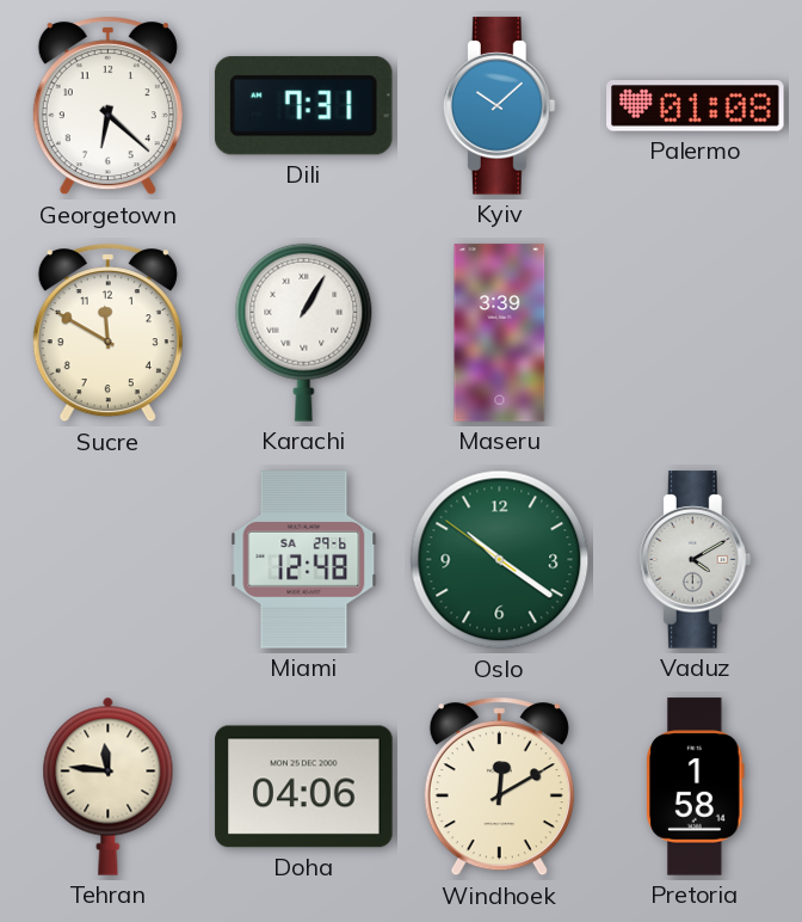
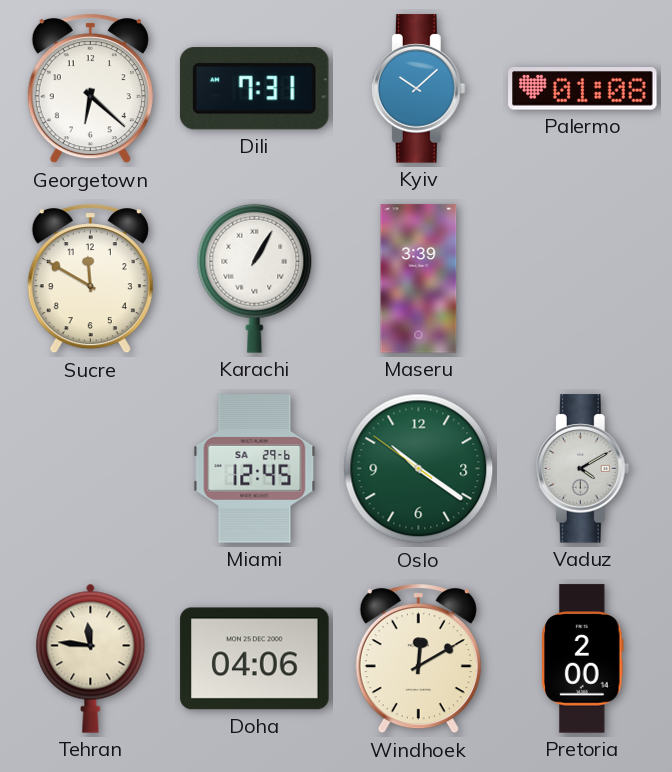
Miami: 12:48 -> 12:45 (255, 469)
Pretoria: 1:58 -> 2:00 (583, 659)
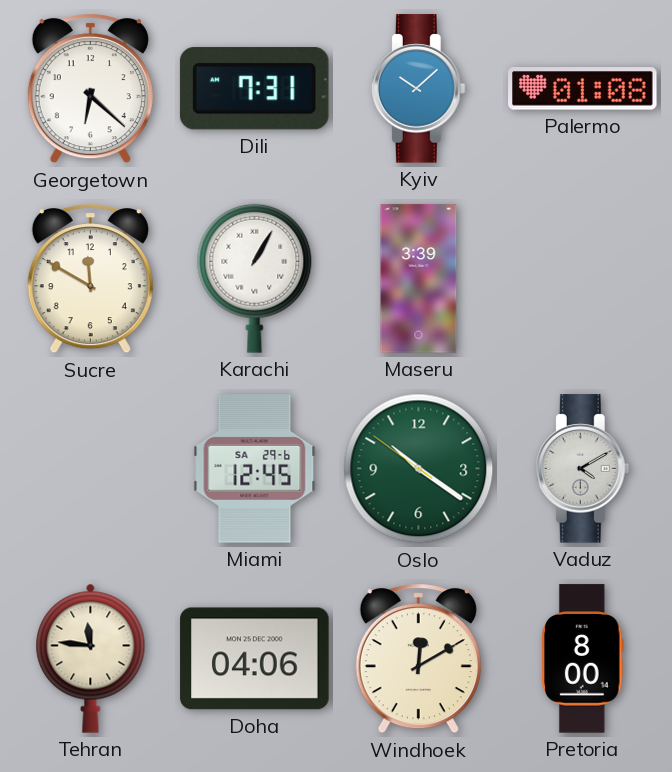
Pretoria: 2:00 -> 8:00 (583, 659)
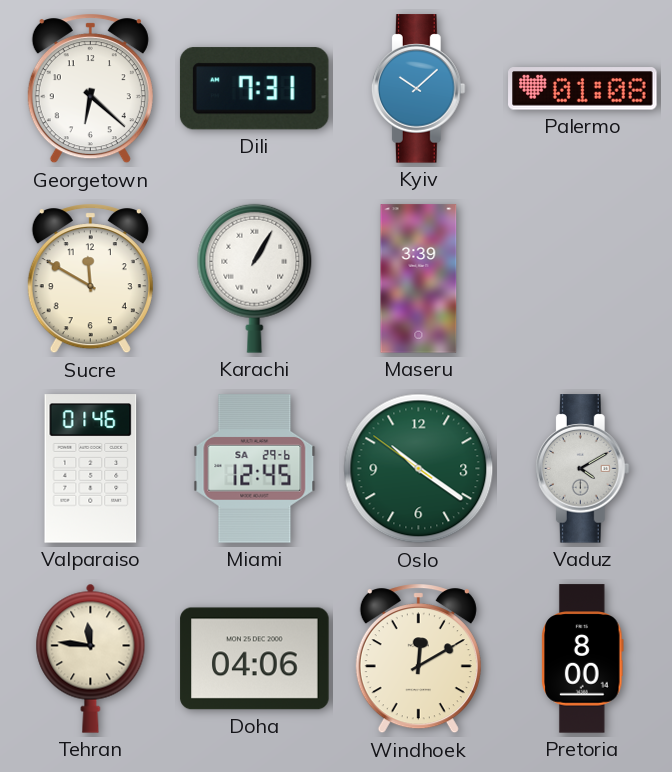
Valparaiso: none -> 01:46 (91, 469)
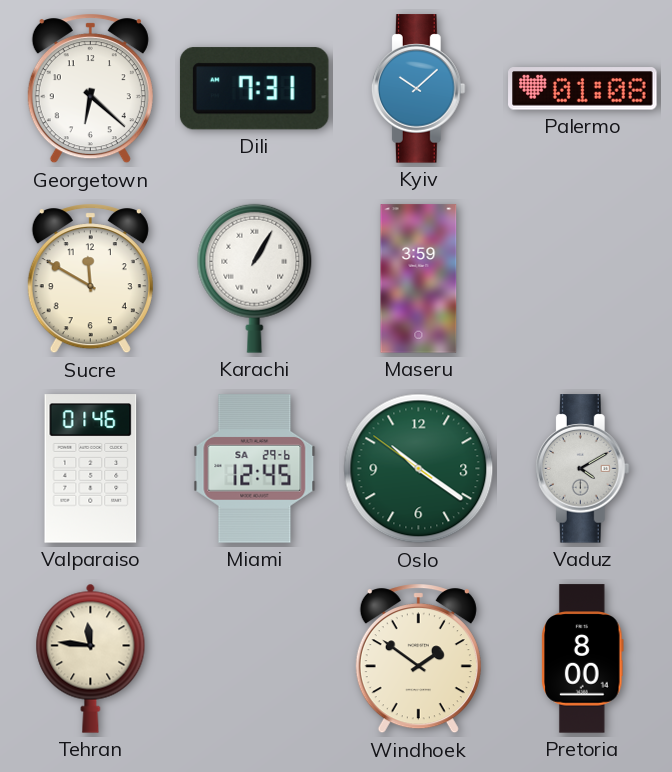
Maseru: 3:39 -> 3:59 (419, 279)
Doha: 04:06 -> none (255, 659)
Windhoek: 12:10 -> 1:51 (418, 659)
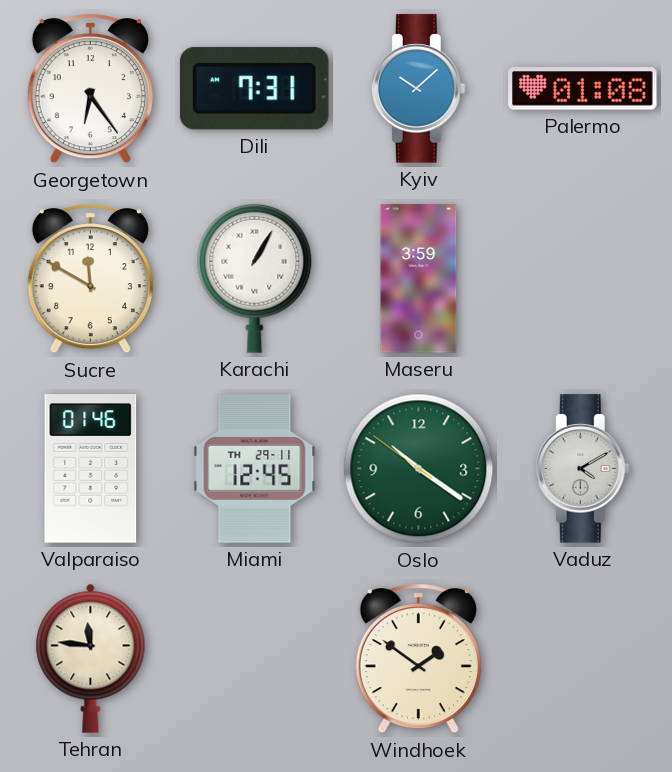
Georgetown: 6:22 -> 6:24 (90, 89)
Miami date: SA 29-6 -> TH 29-11 (255, 469)
Pretoria: 8:00 -> none (583, 659)
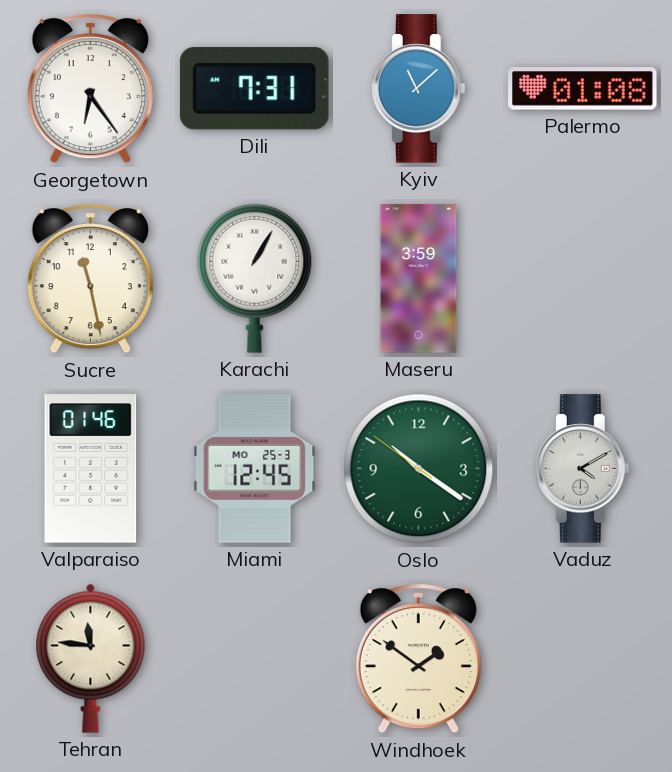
Kyiv: 10:08 -> 11:08 (418, 89)
Sucre: 11:50 -> 11:28 (90, 279)
Miami date: TH 29-11 -> MO 25-3 (255, 469)
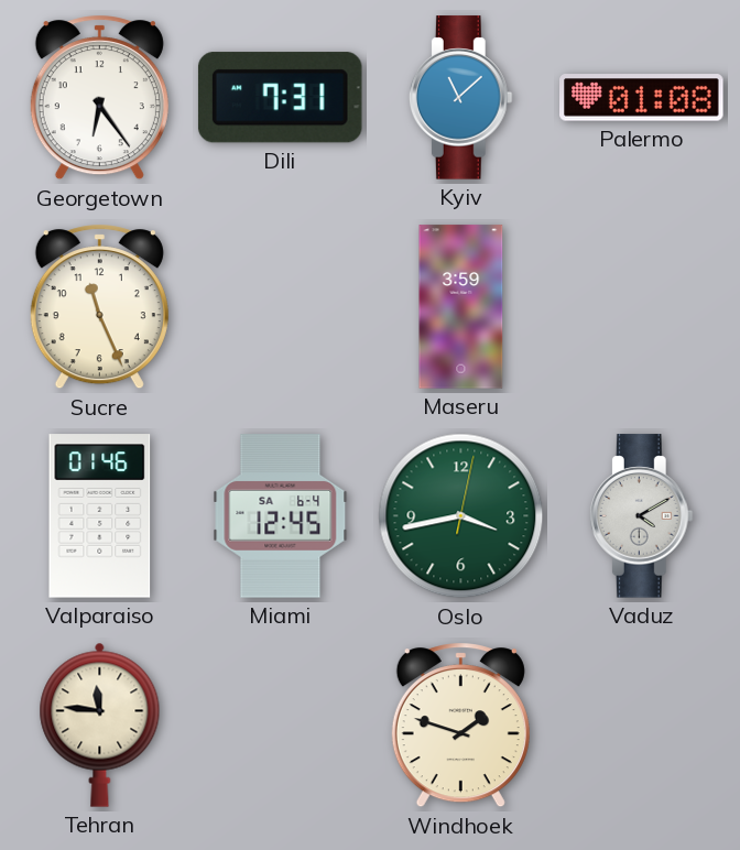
Sucre: 11:28 -> 11:26 (99, 307)
Karachi: 1:05 -> none (255, 278)
Miami date: MO 25-3 -> SA 6-4 (281, 516)
Oslo: 10:20 -> 3:43 (461, 516)
Windhoek: 1:51 -> 1:48 (460, 726)
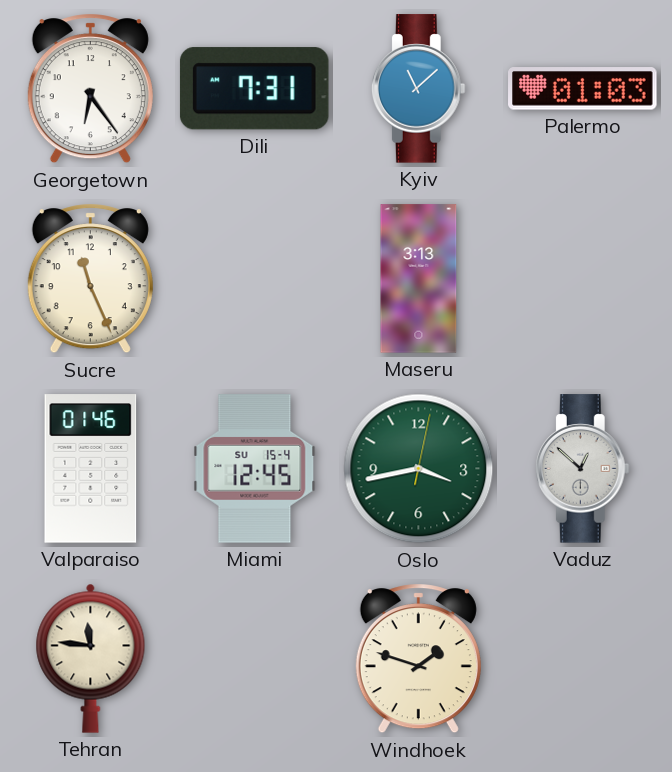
Palermo: 01:08 -> 01:03 (583, 89)
Maseru: 3:59 -> 3:13 (419, 279)
Miami date: SA 6-4 -> SU 15-4 (255, 469)
Vaduz: 4:10 -> 12:52 (582, 469)
